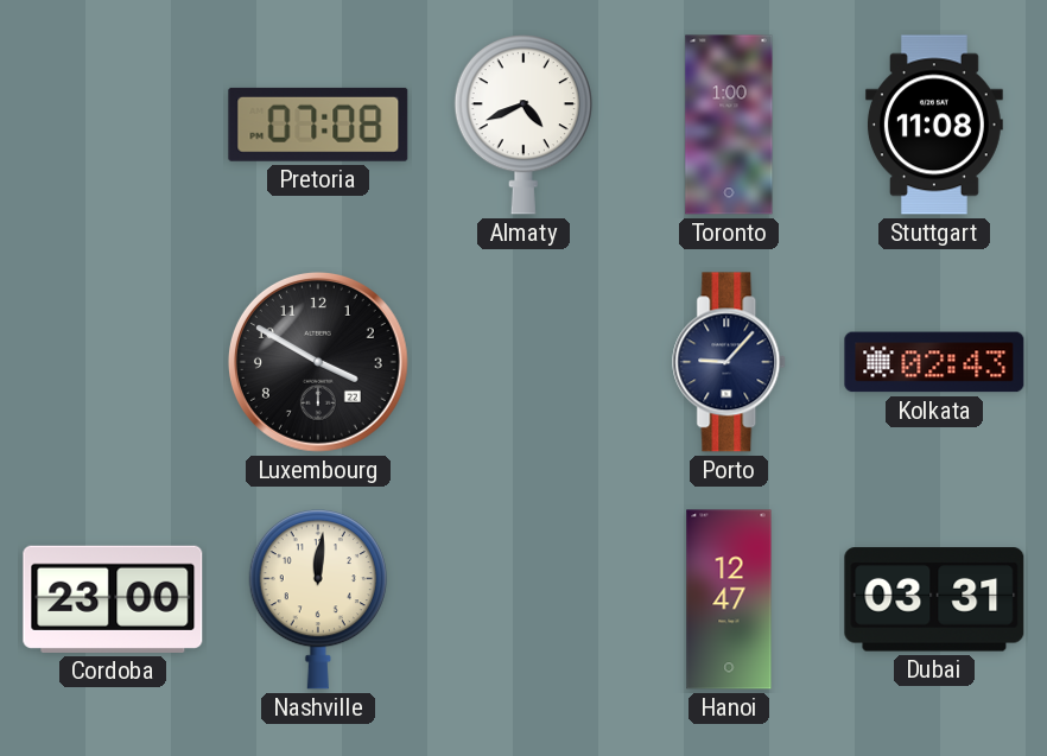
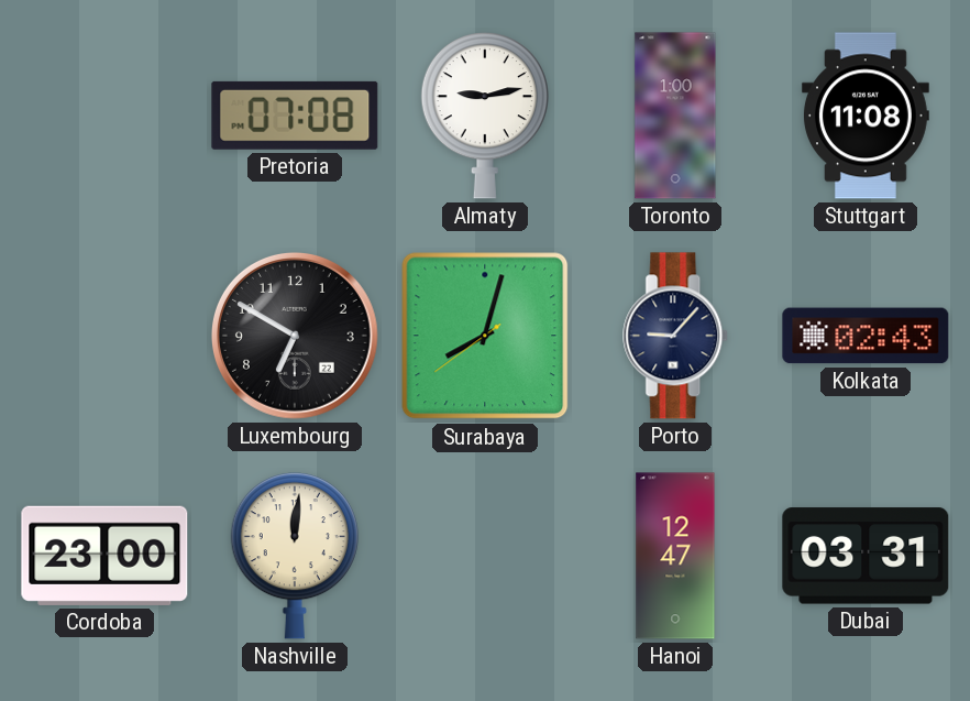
Almaty: 4:41 -> 9:13 (485, 117)
Luxembourg: 3:50 -> 6:50 (295, 336)
Surabaya: none -> 8:02 (485, 336)
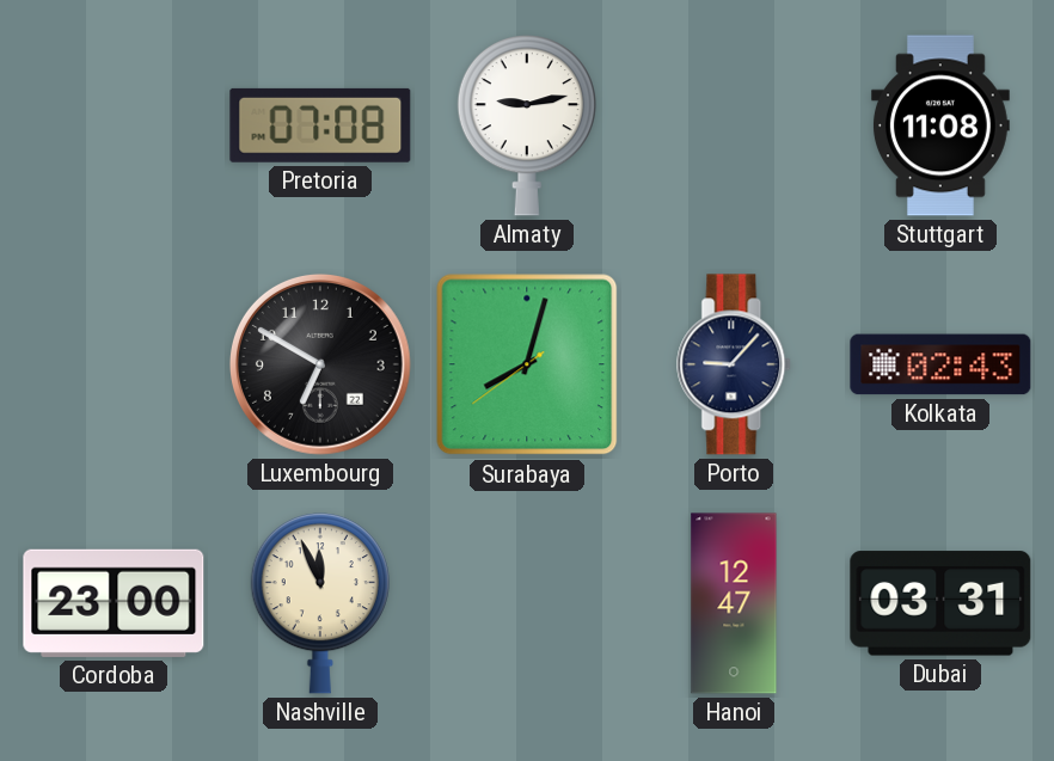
Toronto: 1:00 -> none (675, 116)
Nashville: 12:01 -> 11:56 (320, 604)
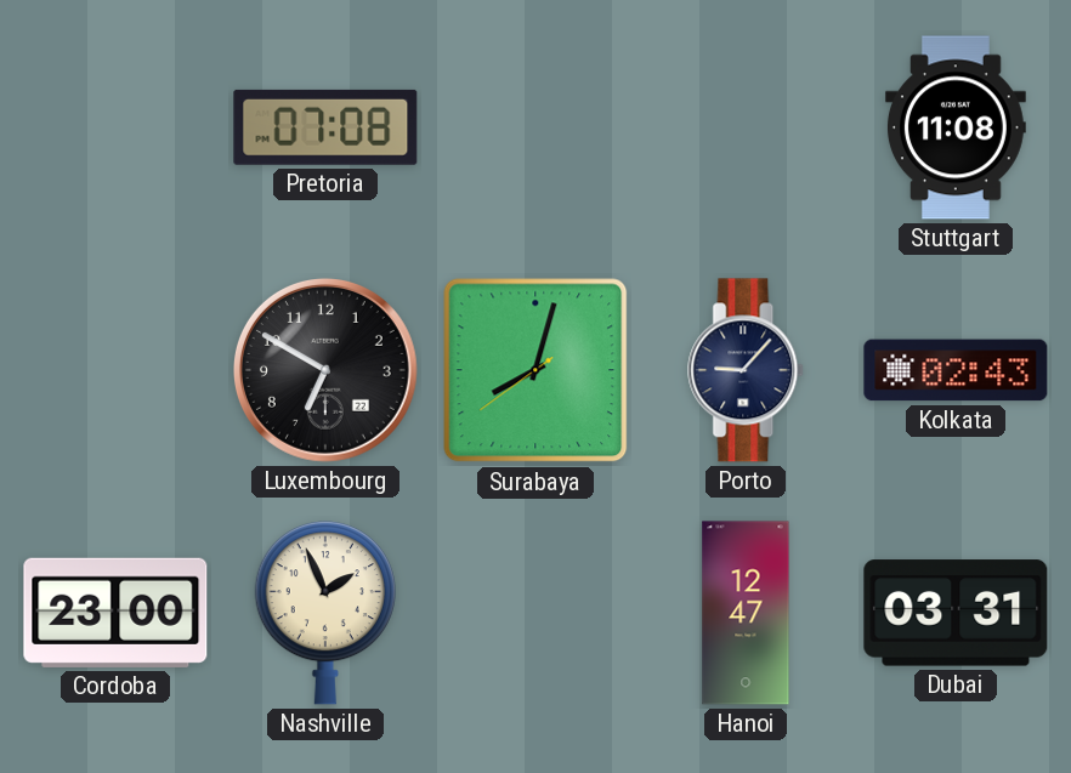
Almaty: 9:13 -> none (527, 127)
Nashville: 11:56 -> 1:56 (325, 614)
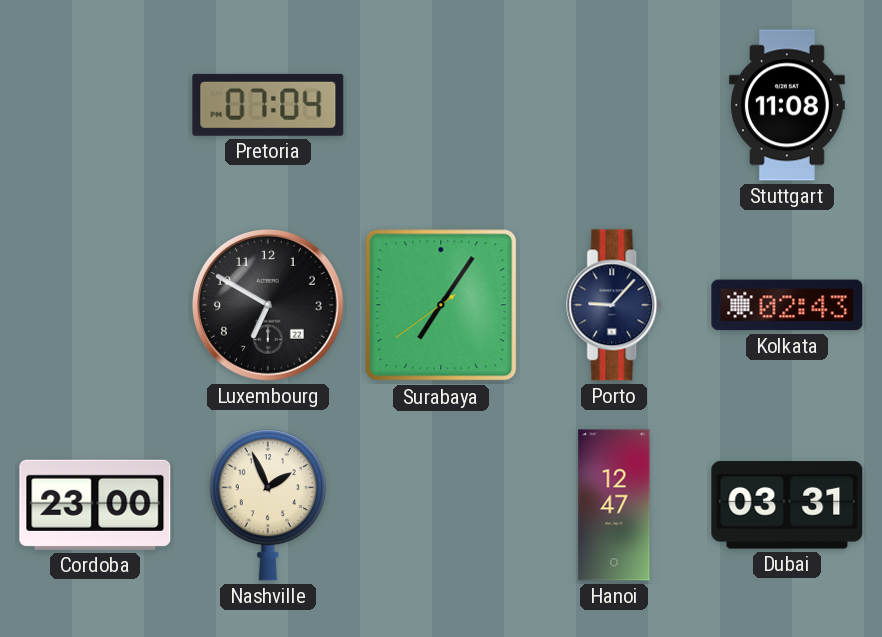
Pretoria: 07:08 -> 07:04 (268, 105)
Surabaya: 8:02 -> 7:05 (441, 305)
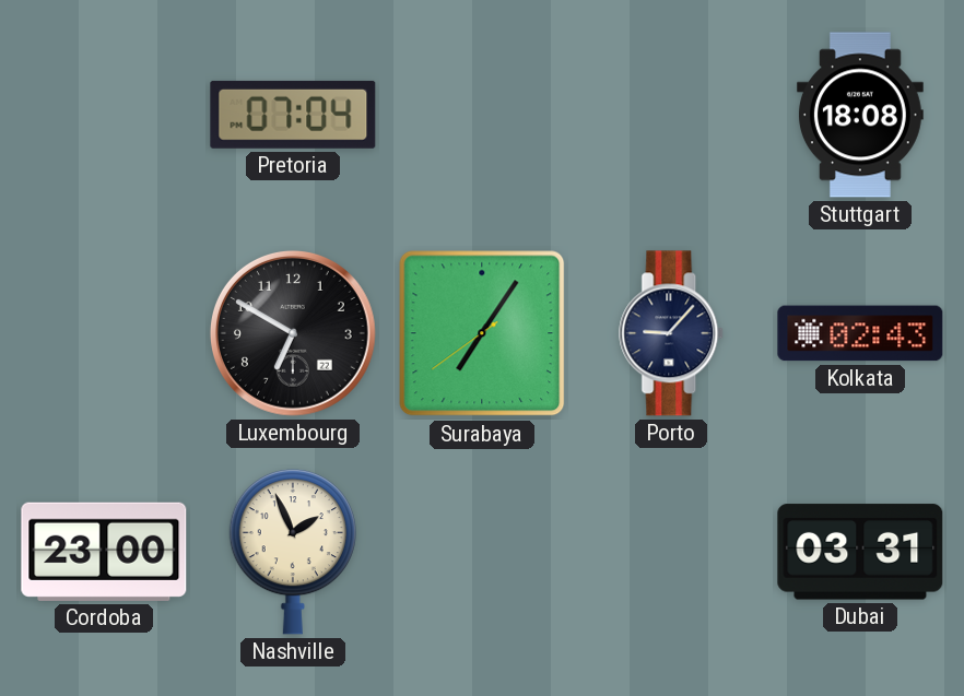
Stuttgart: 11:08 -> 18:08 (860, 115)
Hanoi: 12:47 -> none (614, 505)
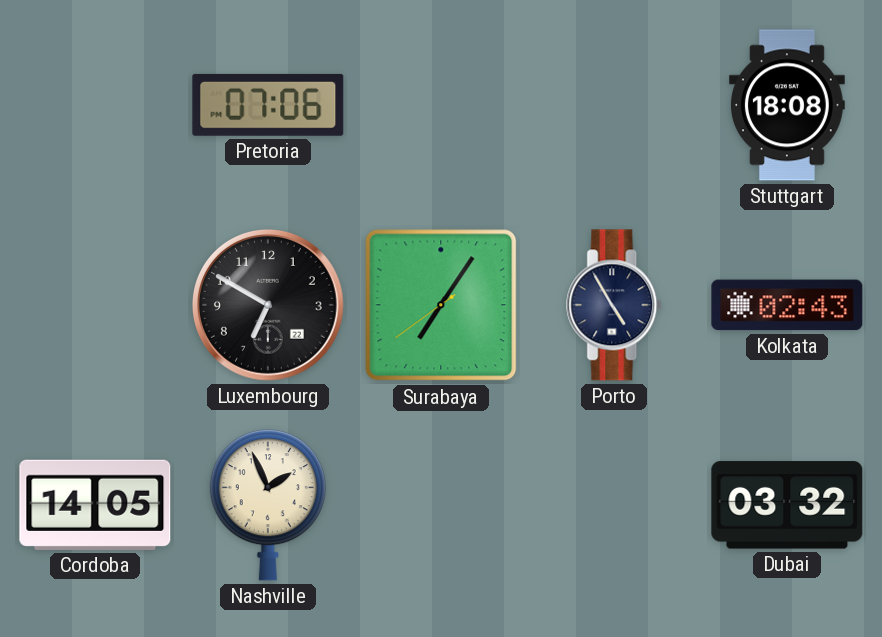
Pretoria: 07:04 -> 07:06 (268, 105)
Porto: 9:07 -> 4:55 (615, 305)
Cordoba: 23:00 -> 14:05 (95, 505)
Dubai: 03:31 -> 03:32 (787, 505)
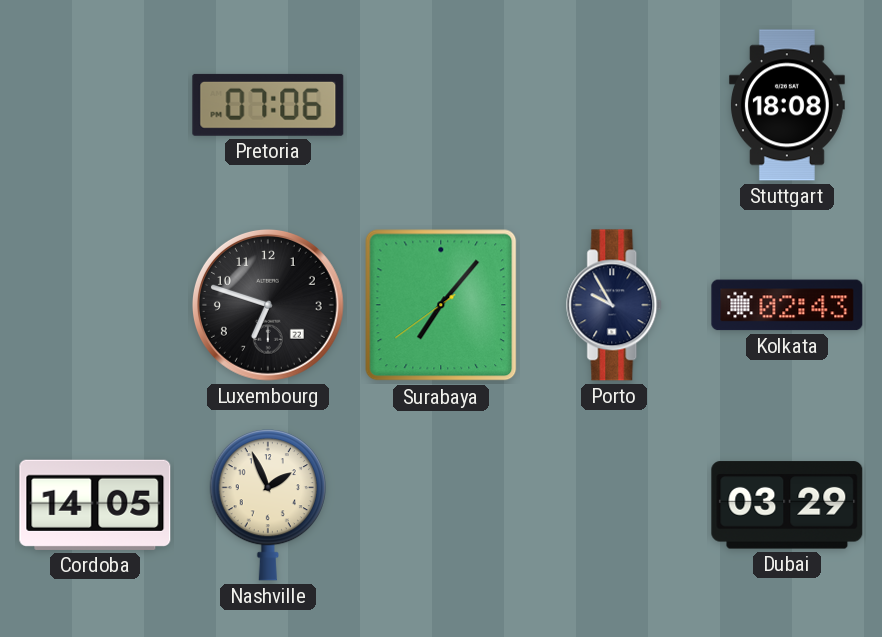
Luxembourg: 6:50 -> 6:48 (268, 305)
Surabaya: 7:05 -> 7:06 (441, 305)
Porto: 4:55 -> 9:55 (615, 305)
Dubai: 03:32 -> 03:29 (787, 505)
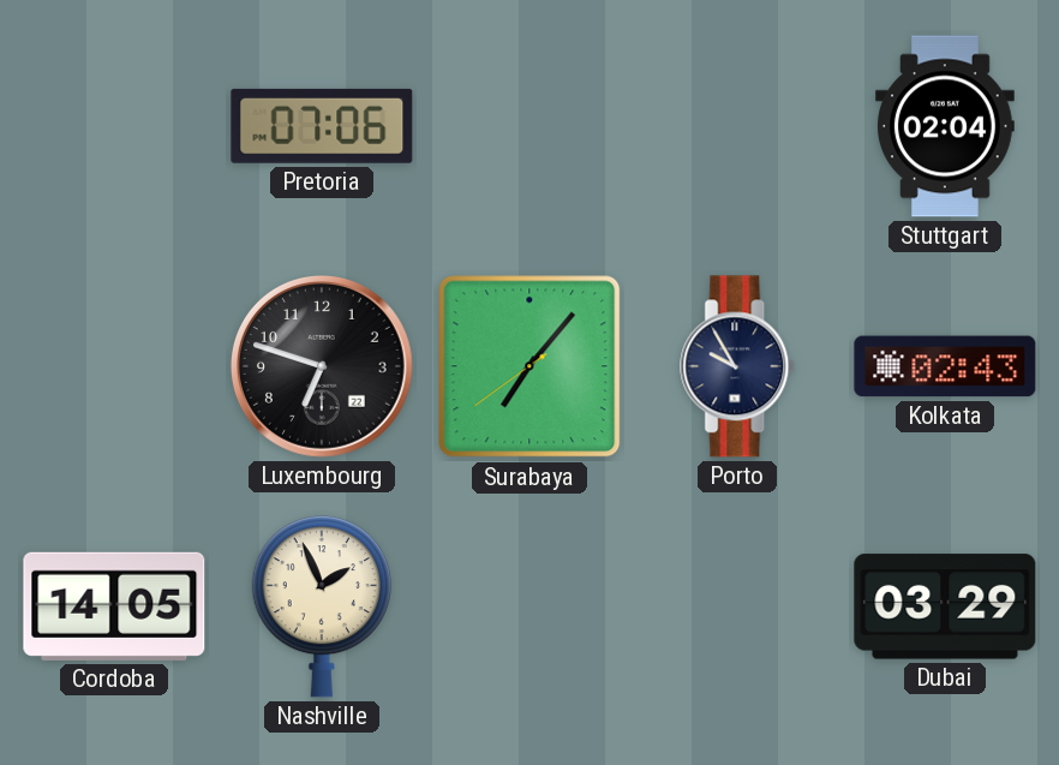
Stuttgart: 18:08 -> 02:04 (945, 126)
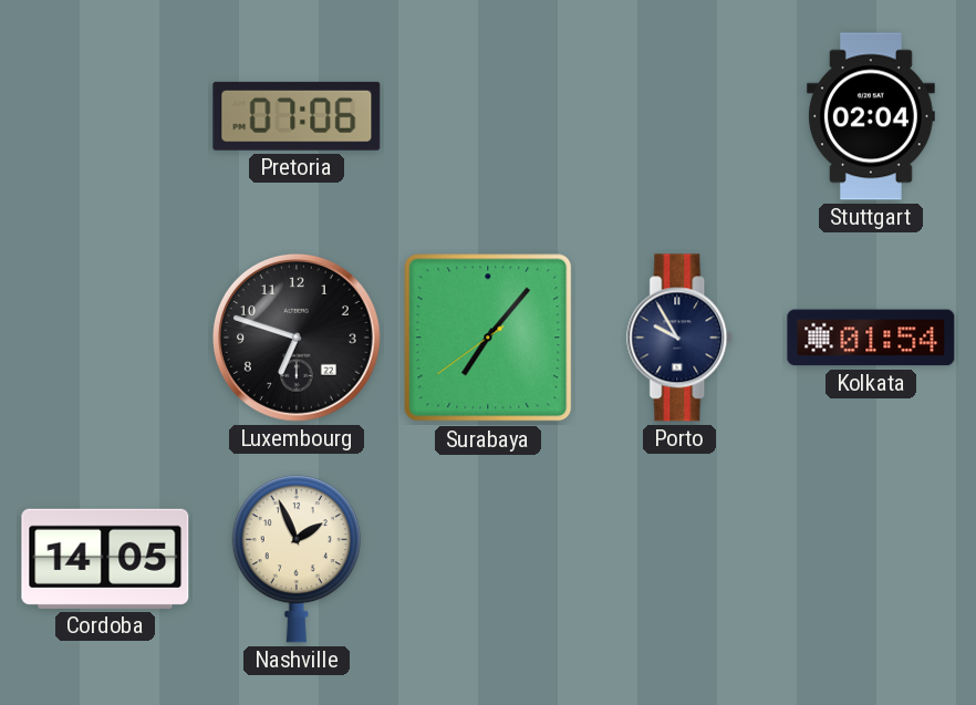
Kolkata: 02:43 -> 01:54 (871, 338)
Dubai: 03:29 -> none (945, 606)
